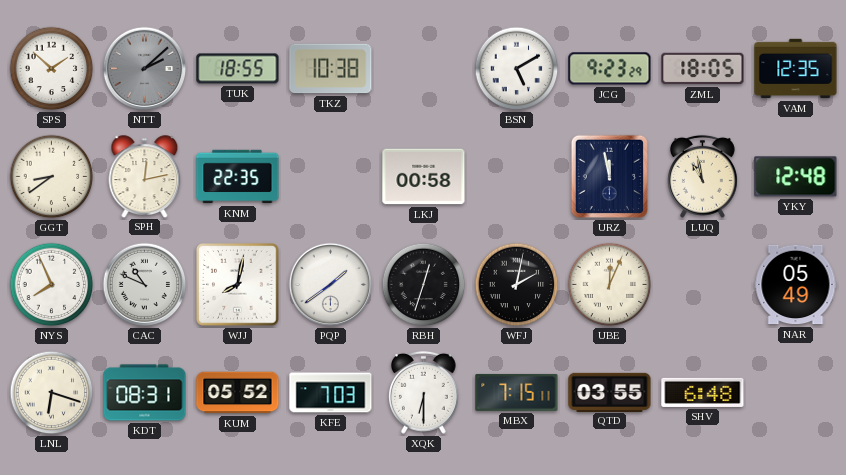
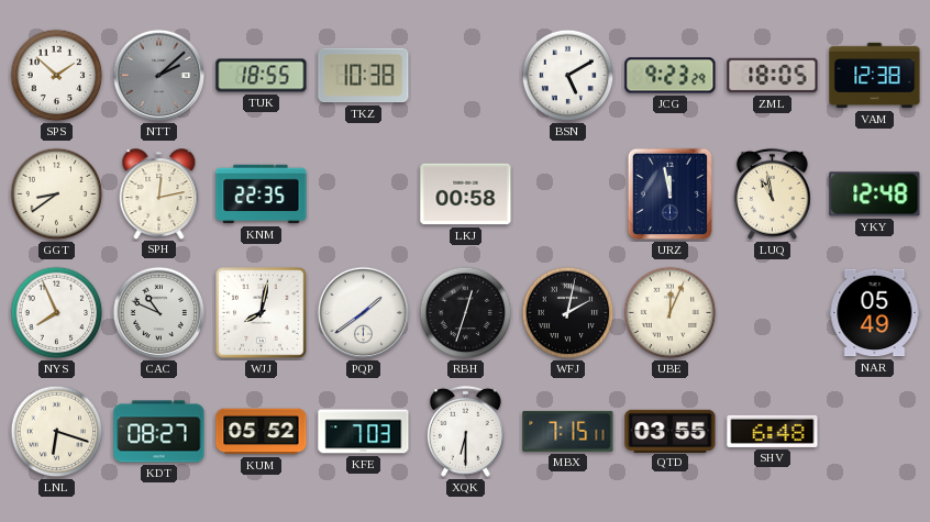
VAM: 12:35 -> 12:38 (875, 76)
KDT: 08:31 -> 08:27 (159, 432)
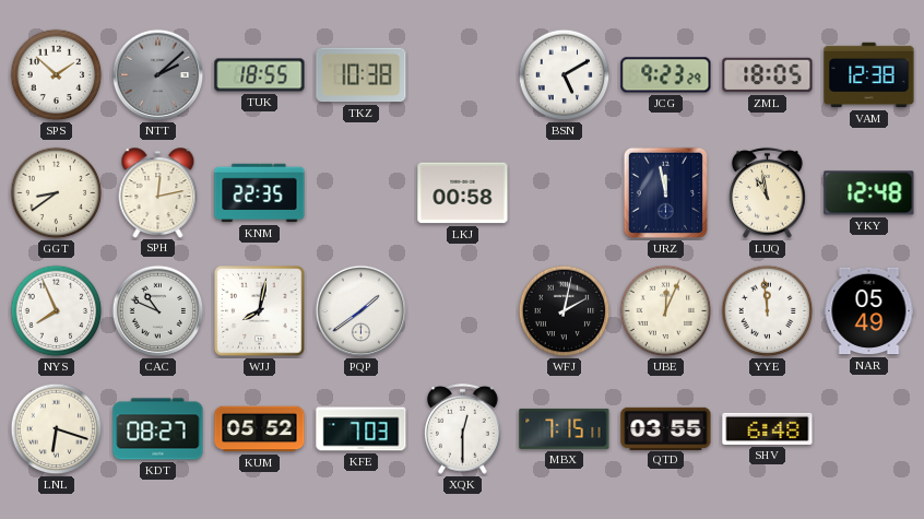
RBH: 12:33 -> none (466, 313)
YYE: none -> 11:59 (768, 311)
XQK: 6:30 -> 12:30 (463, 428)
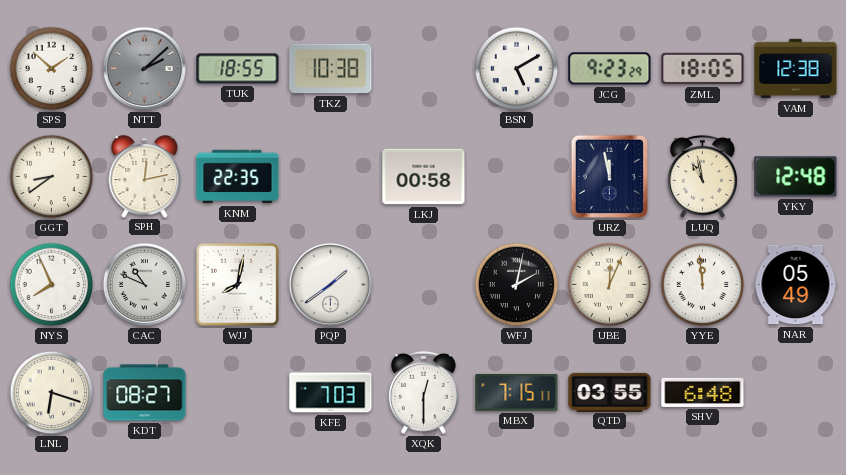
KUM: 05:52 -> none (260, 429)
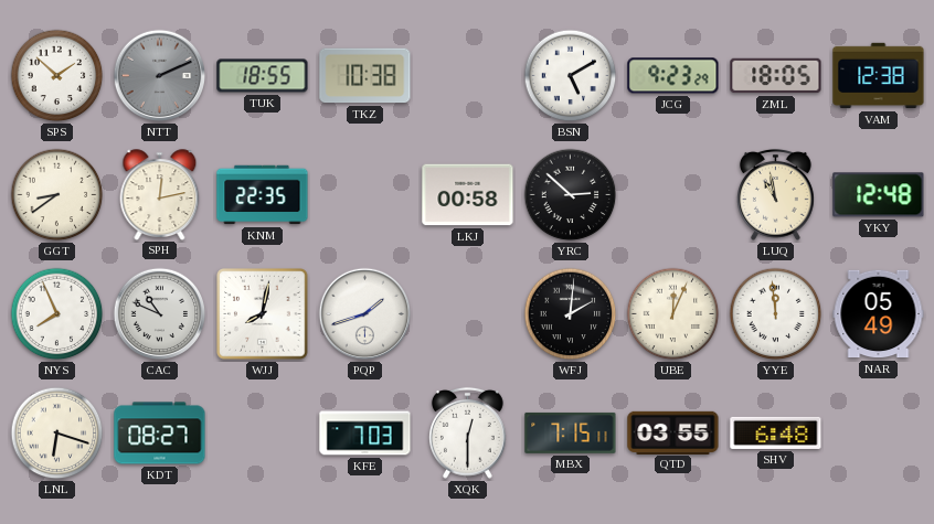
NTT: 2:08 -> 2:11 (160, 76)
YRC: none -> 2:52 (571, 195)
URZ: 11:58 -> none (609, 176)
PQP: 1:39 -> 1:42 (365, 314)
WFJ: 2:02 -> 2:01 (571, 314)
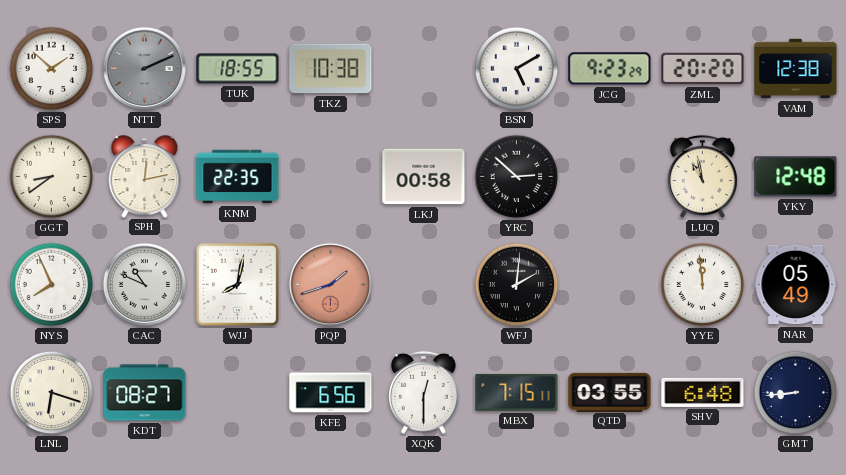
ZML: 18:05 -> 20:20 (703, 69)
PQP dial: white -> salmon (331, 285)
UBE: 12:04 -> none (673, 314)
KFE: 7:03 -> 6:56 (331, 393)
GMT: none -> 8:44 (796, 393)
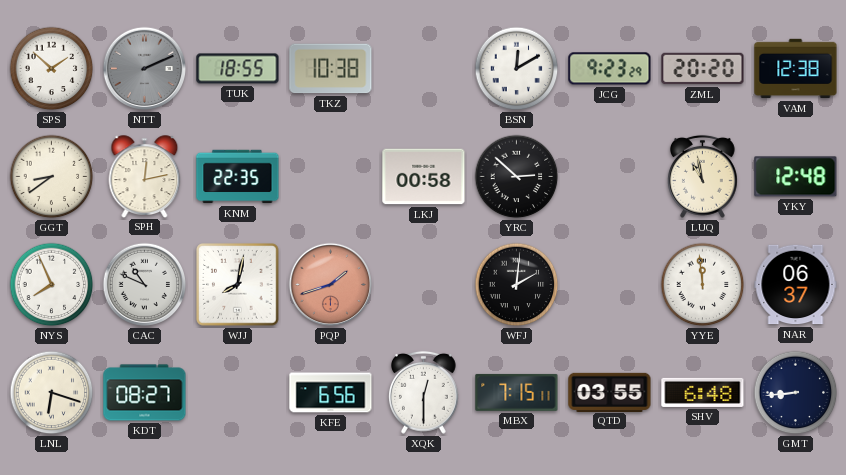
BSN: 5:10 -> 12:10 (517, 69)
NAR: 05:49 -> 06:37 (796, 285)
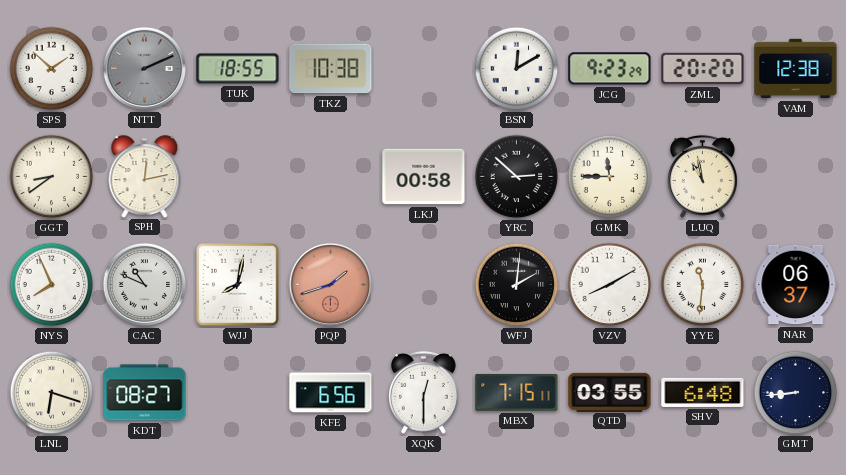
KNM: 22:35 -> none (238, 177)
GMK: none -> 11:45 (610, 177)
YKY: 12:48 -> none (796, 177)
VZV: none -> 8:10 (610, 285)
YYE: 11:59 -> 11:31 (703, 285)
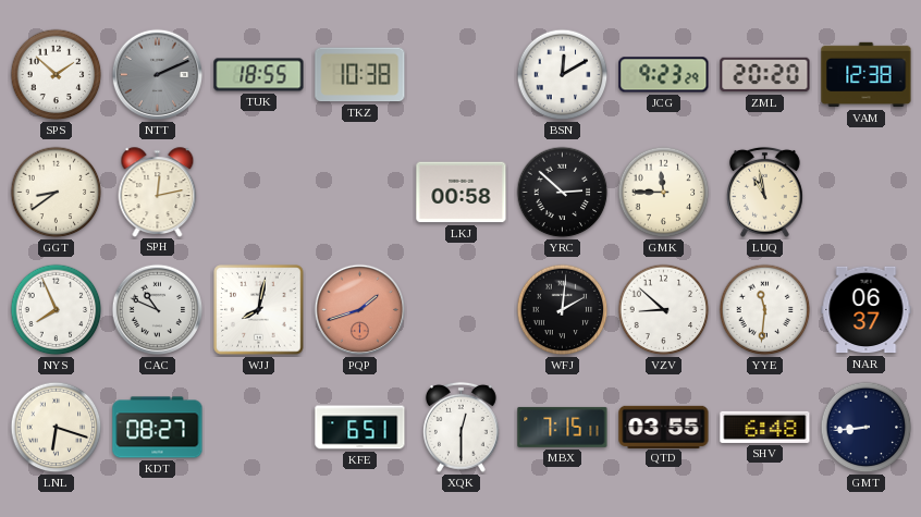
VZV: 8:10 -> 8:52 (664, 310)
KFE: 6:56 -> 6:51 (360, 428)
